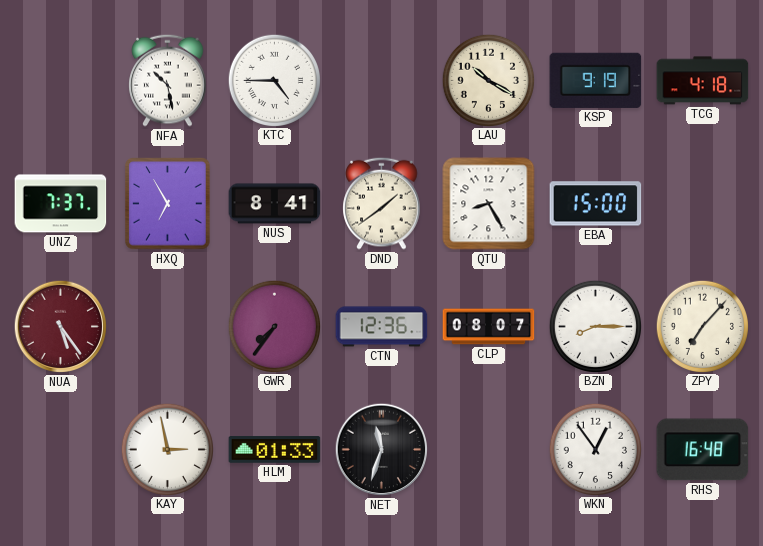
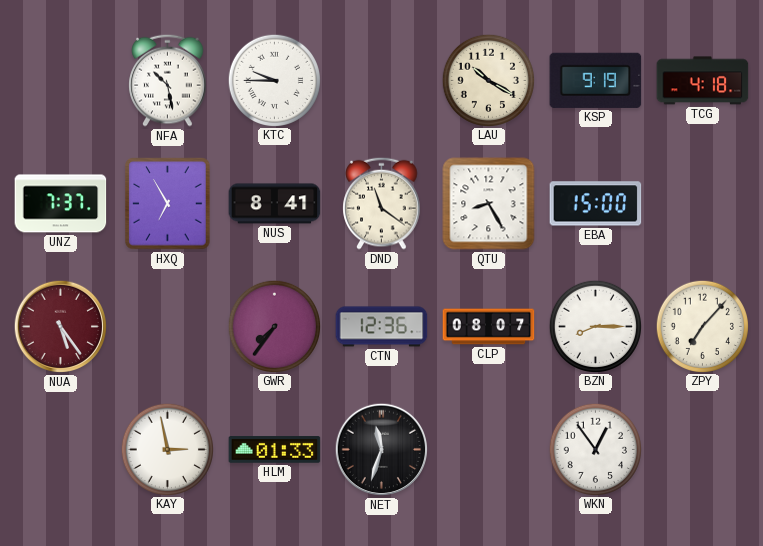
KTC: 4:45 -> 9:45 (274, 80)
DND: 1:39 -> 11:21 (382, 203)
RHS: 16:48 -> none (703, 450)
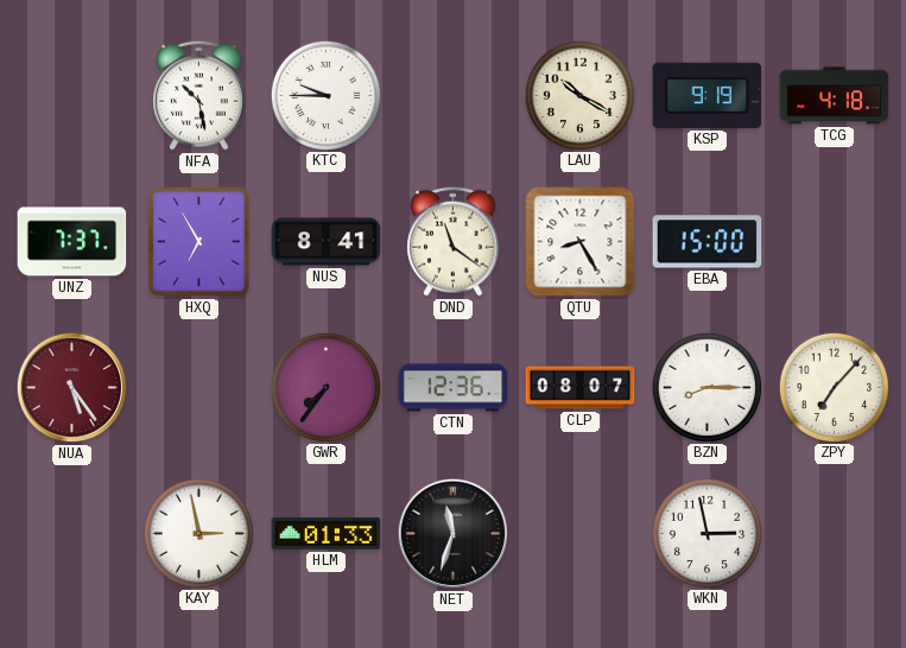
WKN: 12:54 -> 2:58 (707, 533)
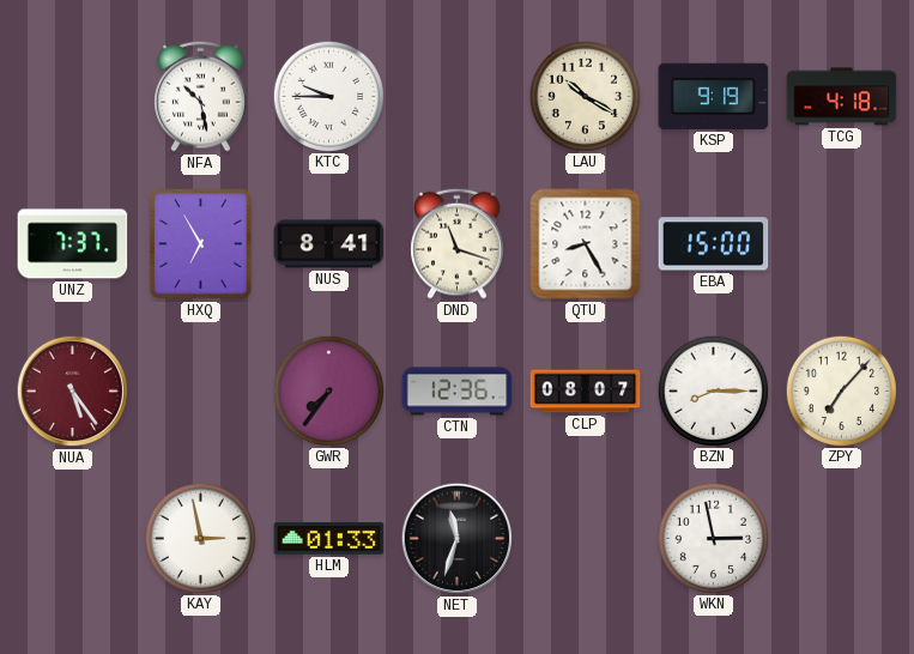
DND: 11:21 -> 11:18 (458, 243)
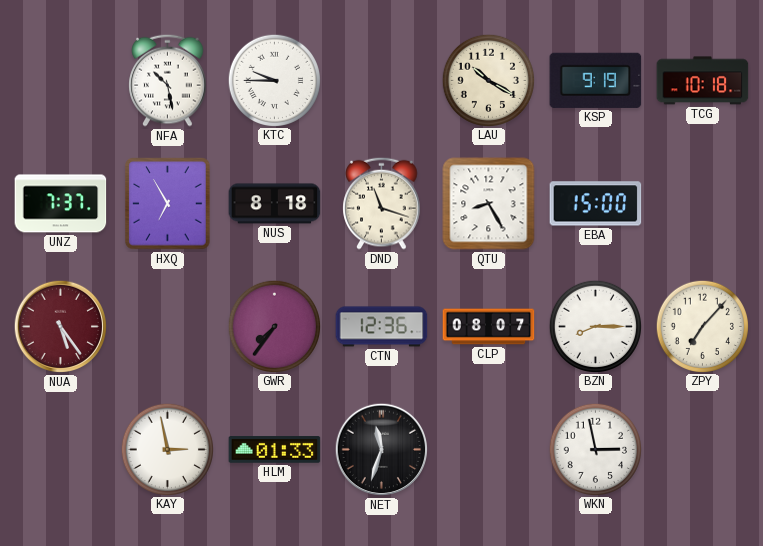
TCG: 4:18 -> 10:18 (703, 81)
NUS: 8:41 -> 8:18 (275, 204)
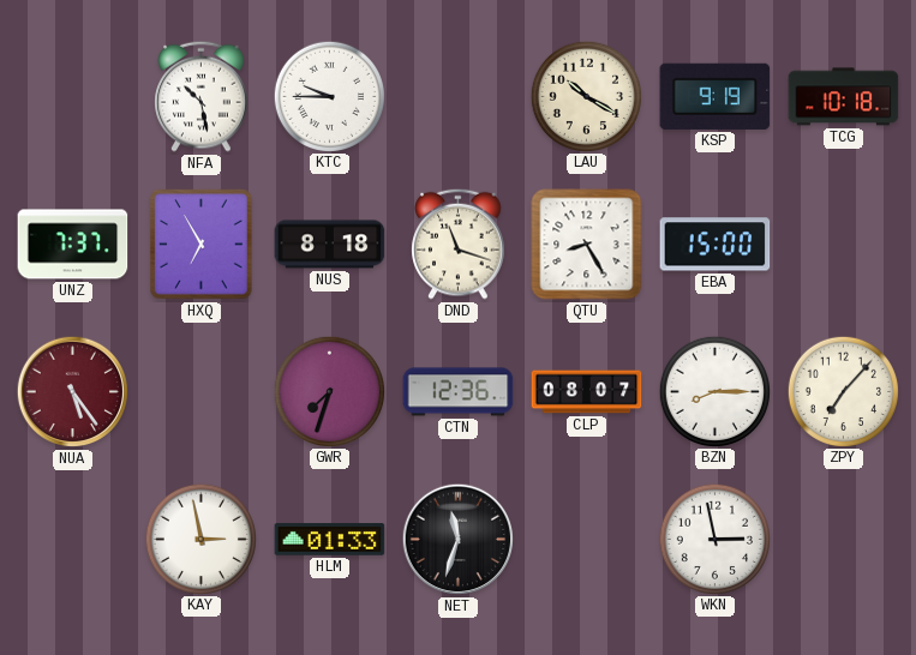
GWR: 7:36 -> 7:33 (329, 391)
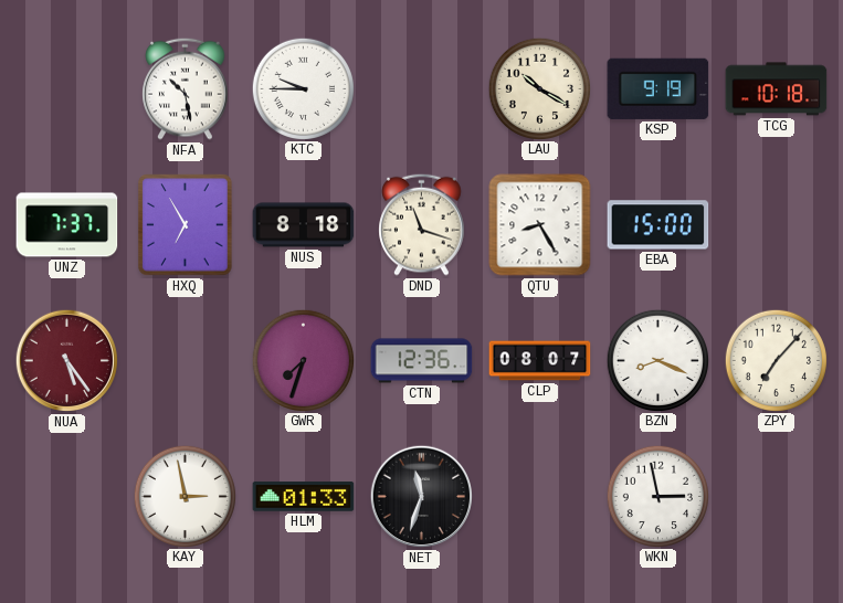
BZN: 8:15 -> 8:19 (657, 360)
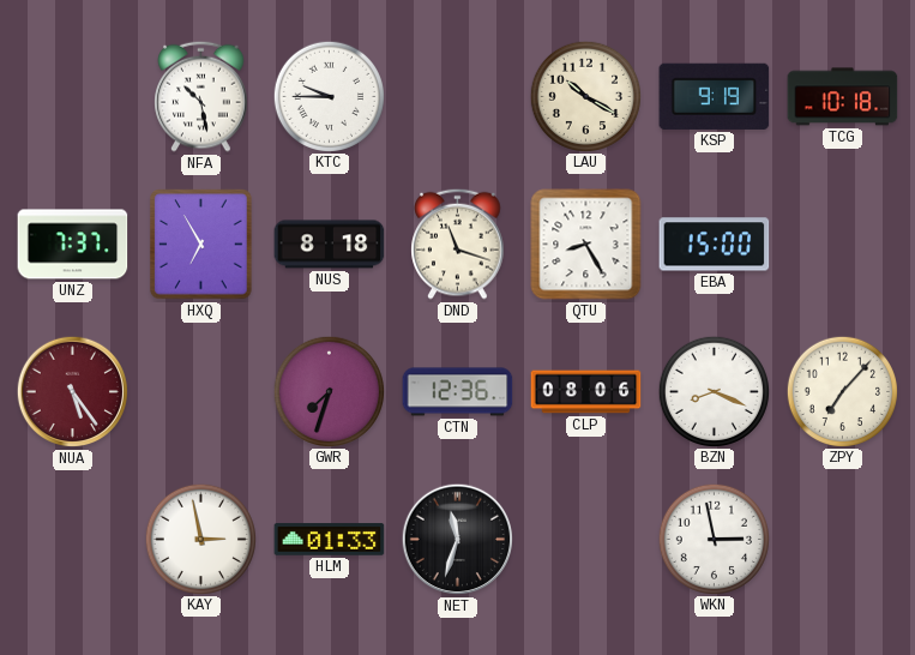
CLP: 08:07 -> 08:06 (586, 392)
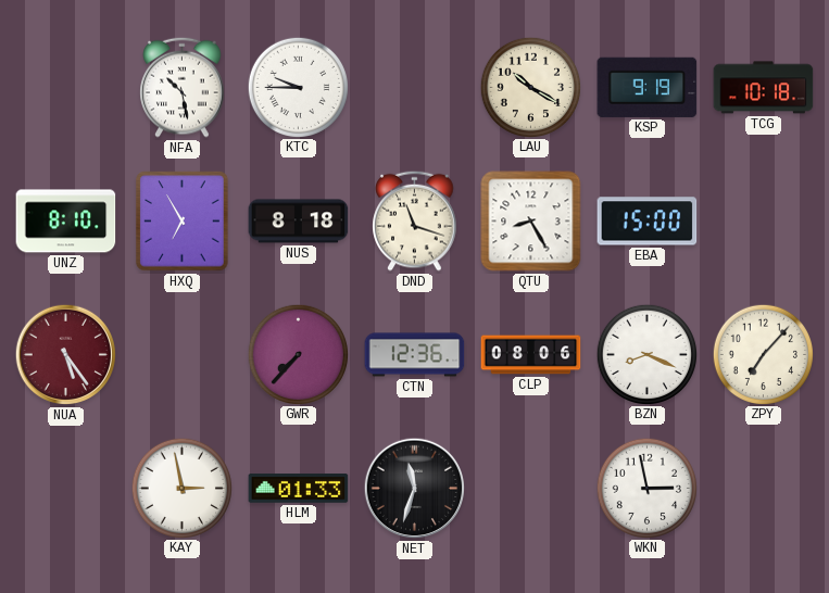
UNZ: 7:37 -> 8:10 (66, 222)
GWR: 7:33 -> 7:37 (298, 354)
